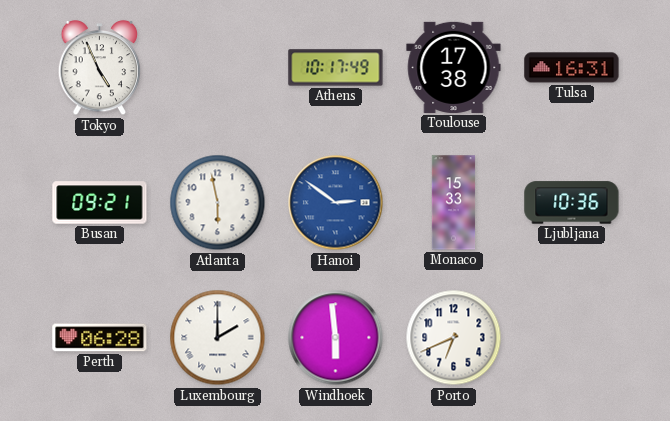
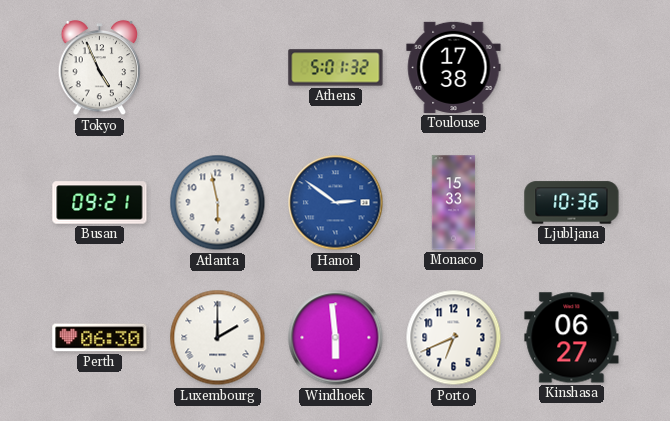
Athens: 10:17 -> 5:01 (336, 68)
Tulsa: 16:31 -> none (572, 68)
Perth: 06:28 -> 06:30 (100, 338)
Kinshasa: none -> 06:27 (572, 338)
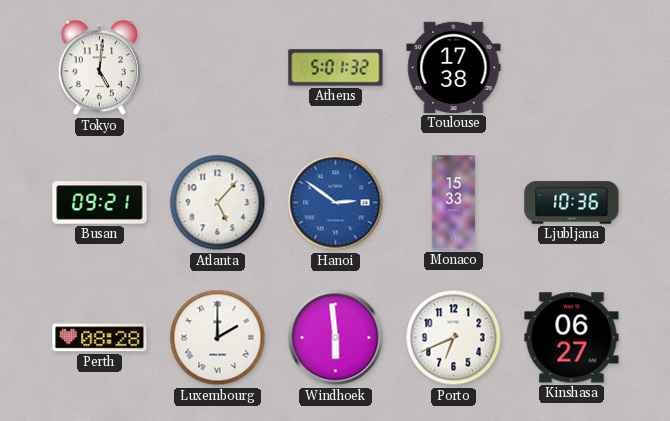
Tokyo: 4:56 -> 5:01 (100, 68)
Atlanta: 5:58 -> 5:07 (218, 203)
Perth: 06:30 -> 08:28 (100, 338)
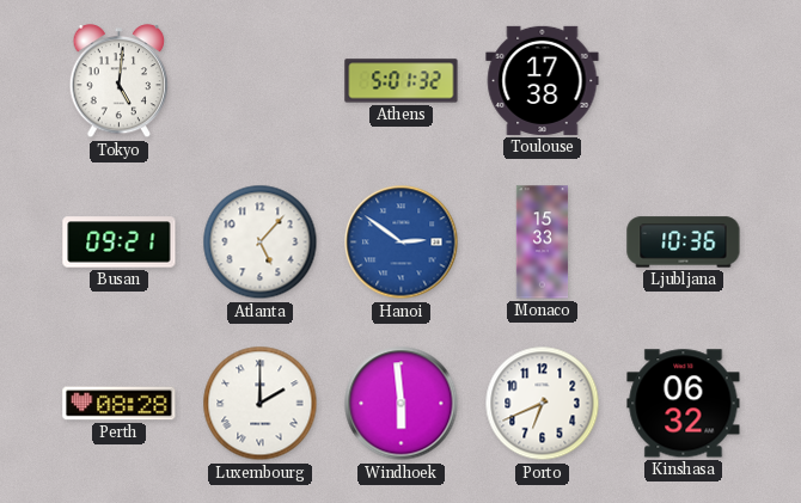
Kinshasa: 06:27 -> 06:32 (684, 404)
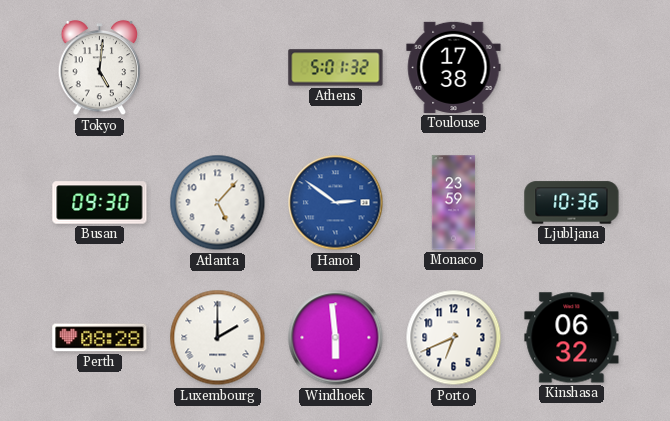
Busan: 09:21 -> 09:30 (100, 203)
Monaco: 15:33 -> 23:59 (454, 203)
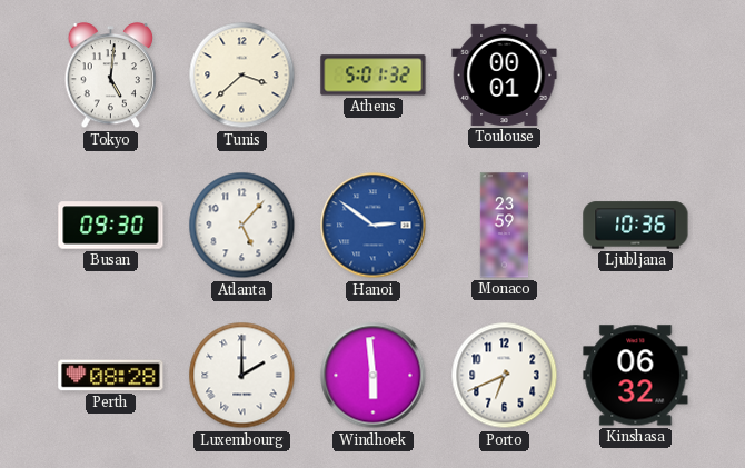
Tunis: none -> 3:38 (242, 76)
Toulouse: 17:38 -> 00:01 (505, 74)
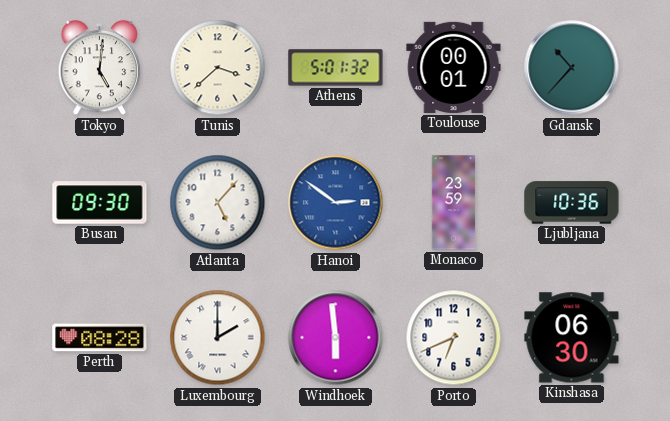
Gdansk: none -> 10:37 (572, 68)
Kinshasa: 06:32 -> 06:30 (572, 338)
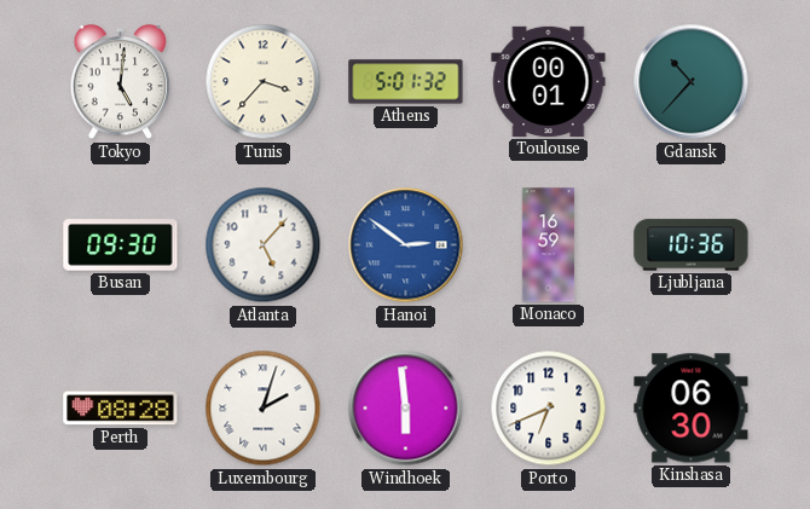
Tunis: 3:38 -> 3:37 (264, 82)
Monaco: 23:59 -> 16:59 (549, 245)
Luxembourg: 2:00 -> 2:03 (264, 409)
